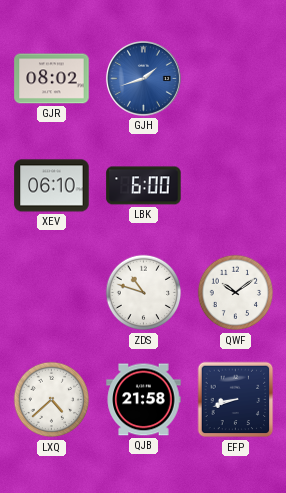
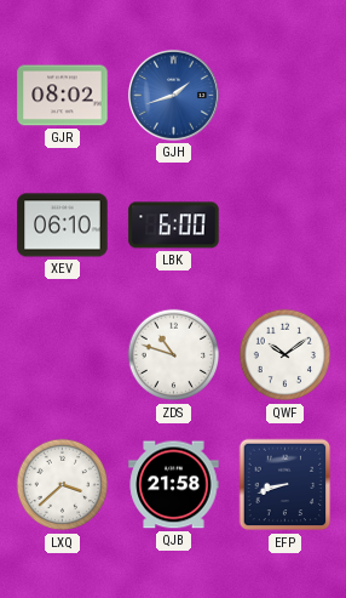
LXQ: 4:38 -> 3:38 (63, 485)
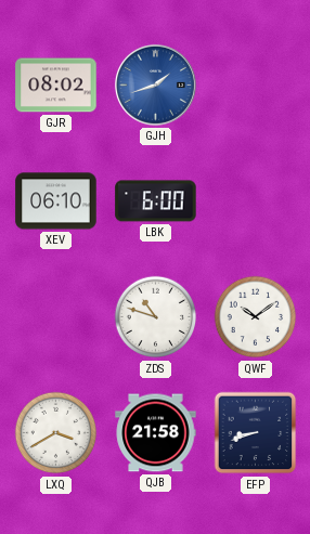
LXQ: 3:38 -> 3:40 (56, 433)
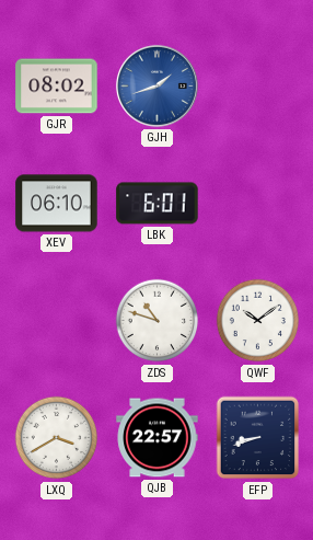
LBK: 6:00 -> 6:01 (158, 204)
QJB: 21:58 -> 22:57 (158, 438)
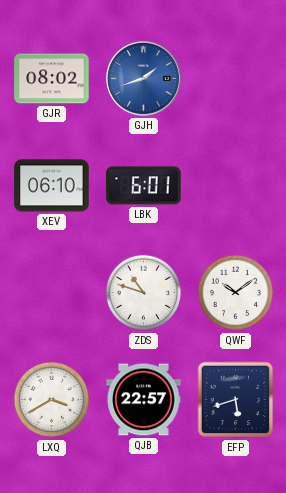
EFP: 8:42 -> 5:42 (236, 400)
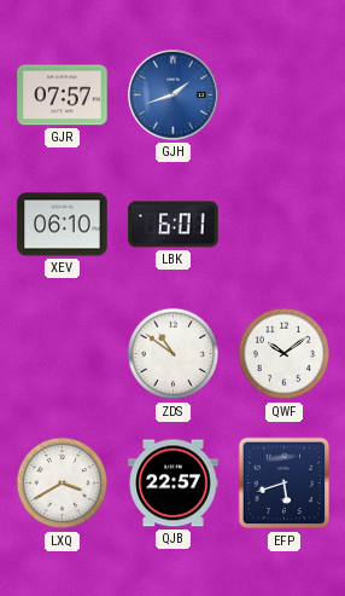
GJR: 08:02 -> 07:57 (63, 96)
ZDS: 10:48 -> 10:51 (174, 354)
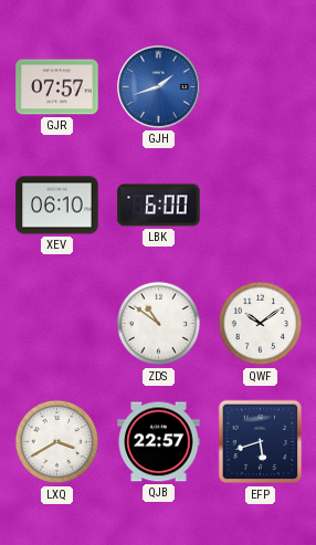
LBK: 6:01 -> 6:00 (159, 206)
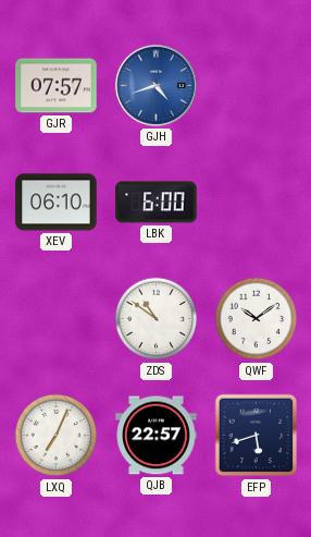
GJH: 1:42 -> 4:42 (155, 85)
LXQ: 3:40 -> 7:04 (57, 436)
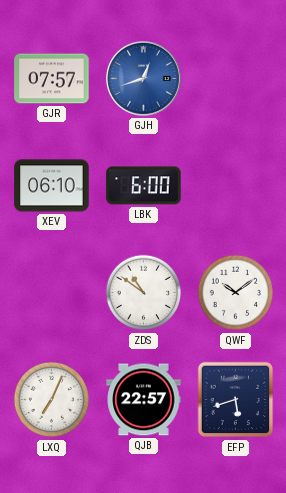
GJH: 4:42 -> 12:42 (143, 78)
